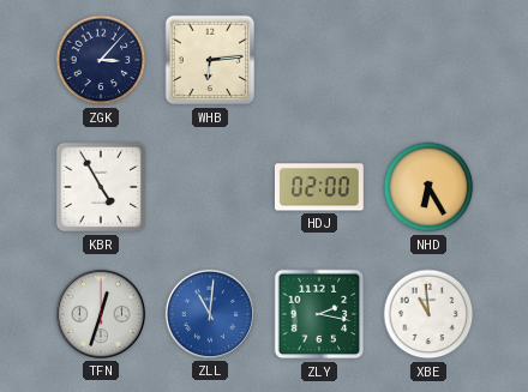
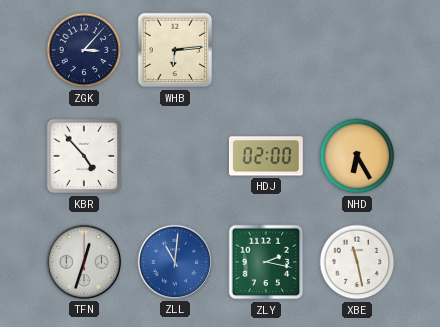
KBR: 4:55 -> 4:53 (84, 156)
XBE: 10:59 -> 11:28 (357, 262)
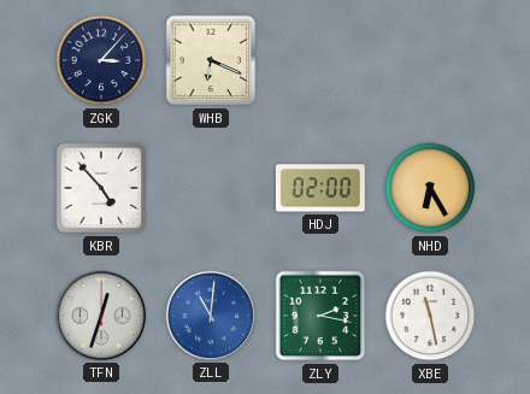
WHB: 6:14 -> 6:19 (211, 60)
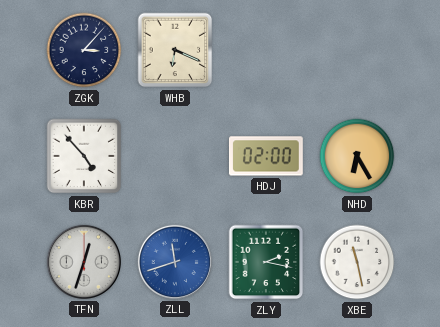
ZLL: 11:01 -> 11:42 (175, 262)
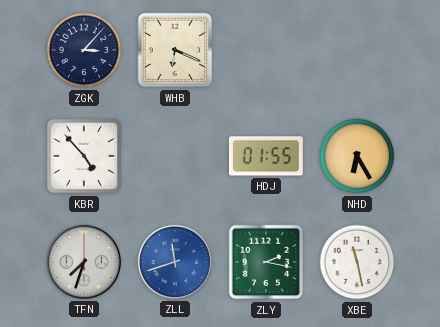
HDJ: 02:00 -> 01:55 (266, 156)
TFN: 12:33 -> 7:33 (84, 262)
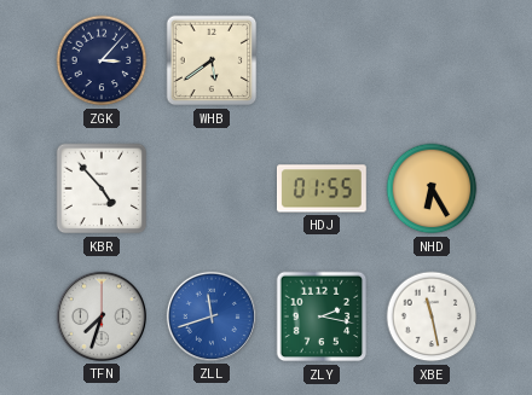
WHB: 6:19 -> 5:39 (212, 60)
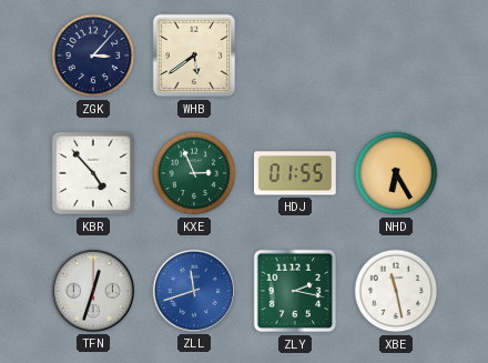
KXE: none -> 2:56 (194, 173)
TFN: 7:33 -> 12:33 (93, 291)
